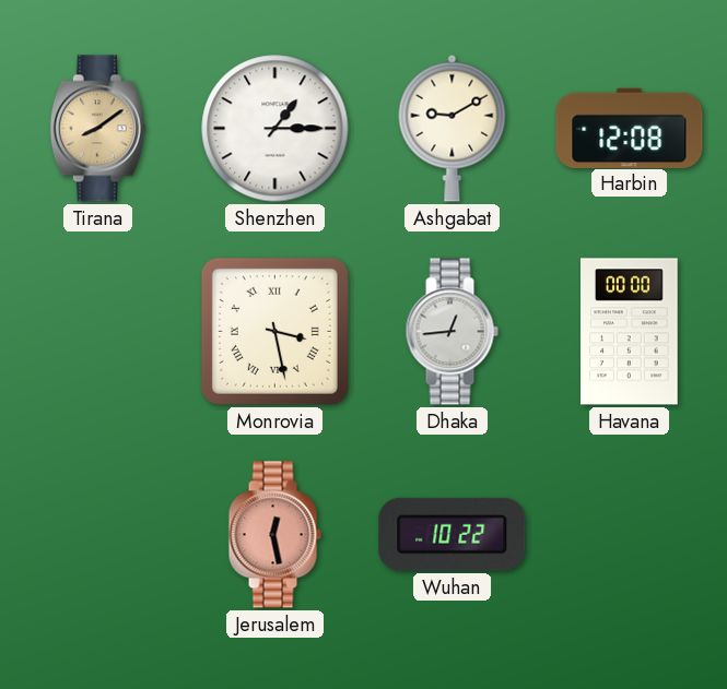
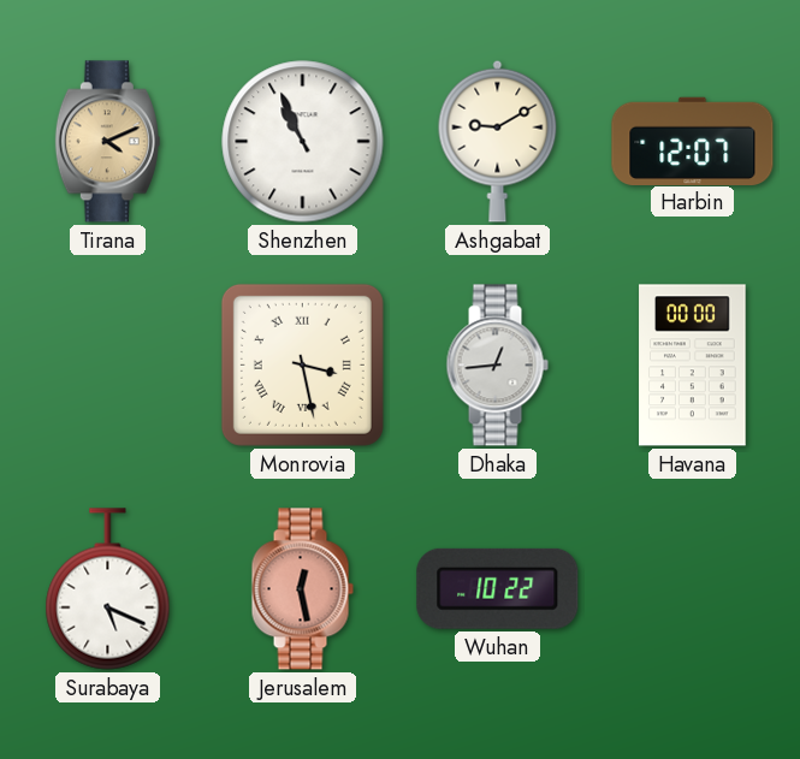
Tirana: 8:09 -> 4:11 (107, 142)
Shenzhen: 1:15 -> 10:56 (303, 142)
Harbin: 12:08 -> 12:07 (693, 141)
Surabaya: none -> 5:19 (108, 589)
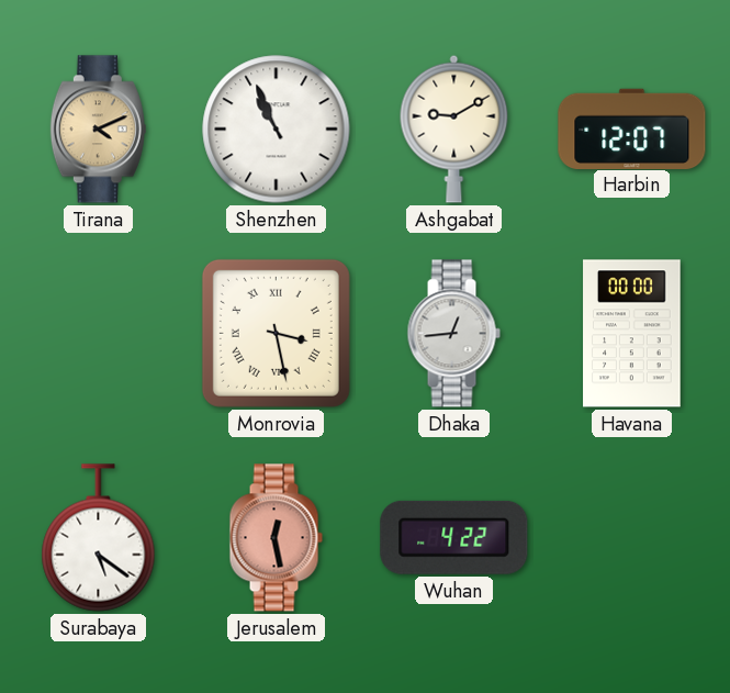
Surabaya: 5:19 -> 5:21 (99, 538)
Wuhan: 10:22 -> 4:22 (454, 537)
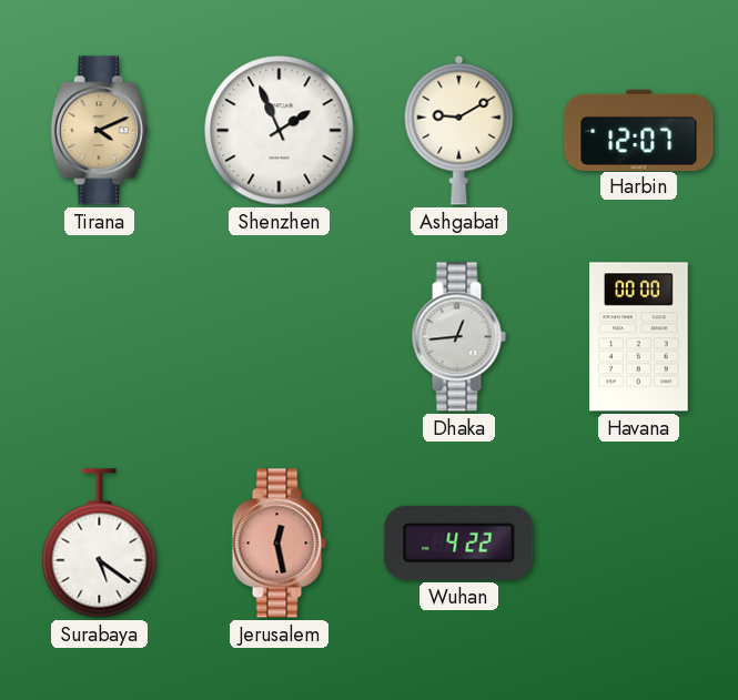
Shenzhen: 10:56 -> 1:56 (280, 131)
Monrovia: 3:28 -> none (276, 333)
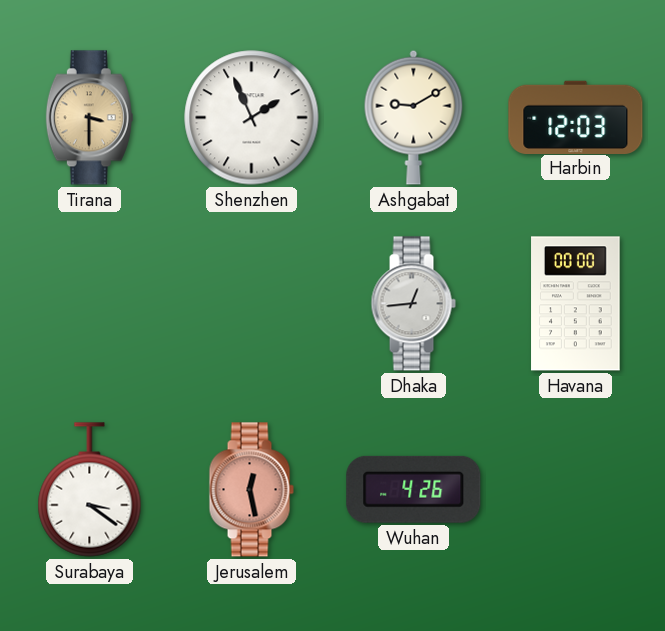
Tirana: 4:11 -> 3:30 (89, 118)
Harbin: 12:07 -> 12:03 (576, 117)
Surabaya: 5:21 -> 3:21 (90, 490)
Wuhan: 4:22 -> 4:26 (414, 489)
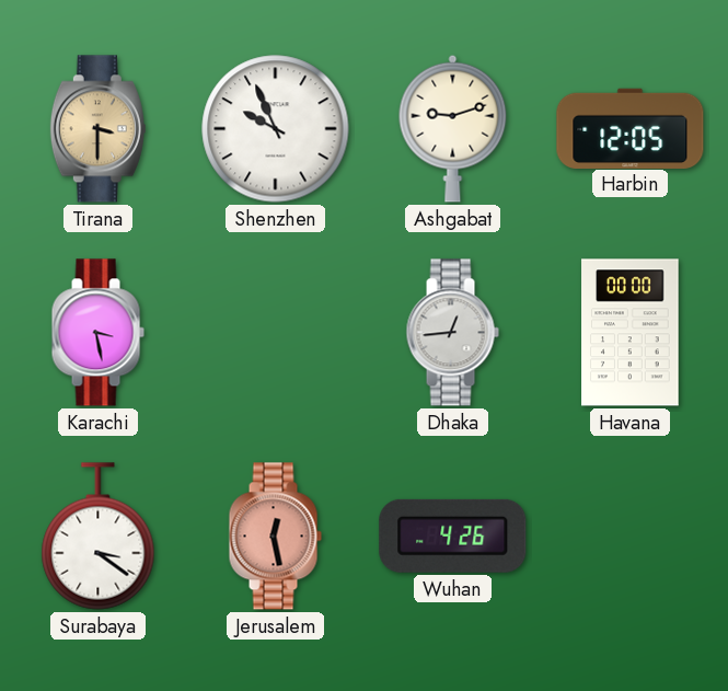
Shenzhen: 1:56 -> 9:56 (276, 129)
Ashgabat: 9:10 -> 9:12 (453, 128)
Harbin: 12:03 -> 12:05 (631, 128)
Karachi: none -> 3:28 (97, 333)
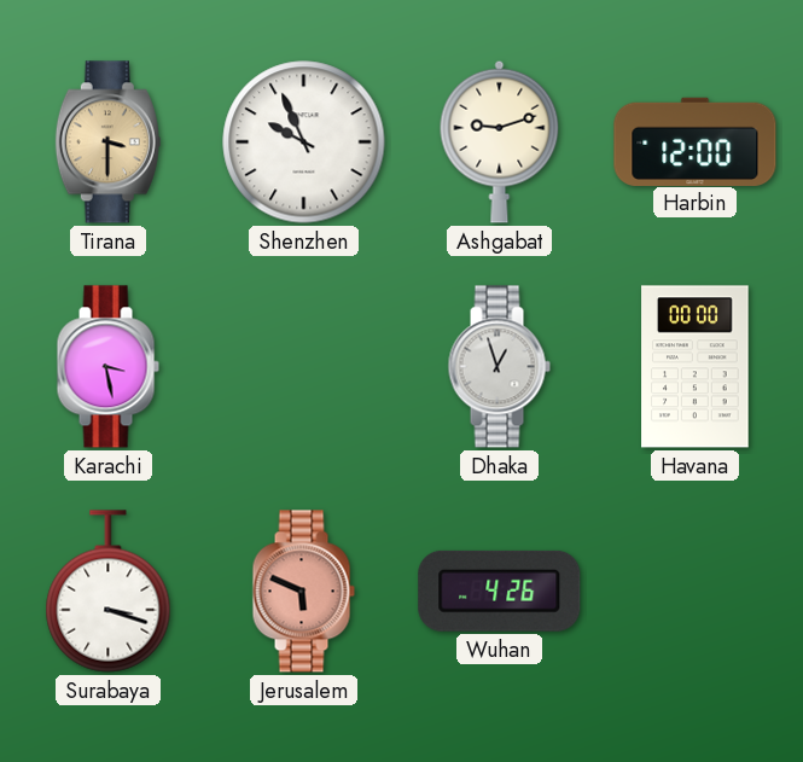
Harbin: 12:05 -> 12:00 (696, 141)
Dhaka: 12:44 -> 12:57 (499, 367)
Surabaya: 3:21 -> 3:18 (109, 592)
Jerusalem: 12:28 -> 5:49 (303, 592)
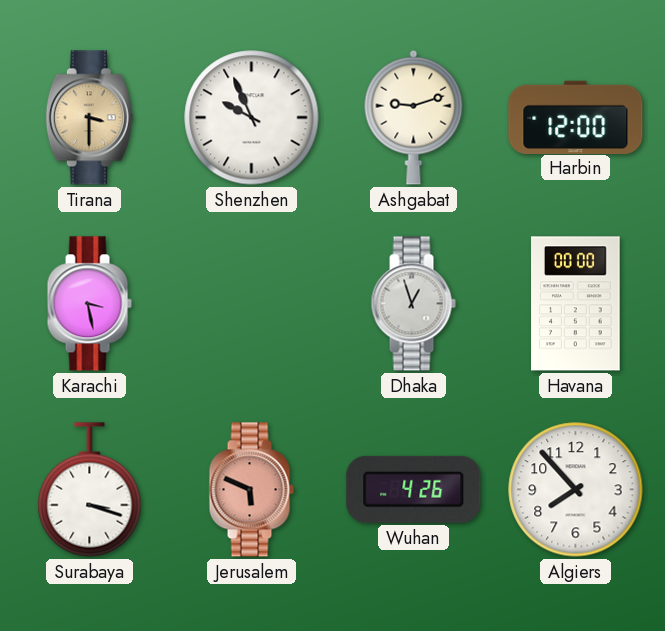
Algiers: none -> 7:53 (576, 490)
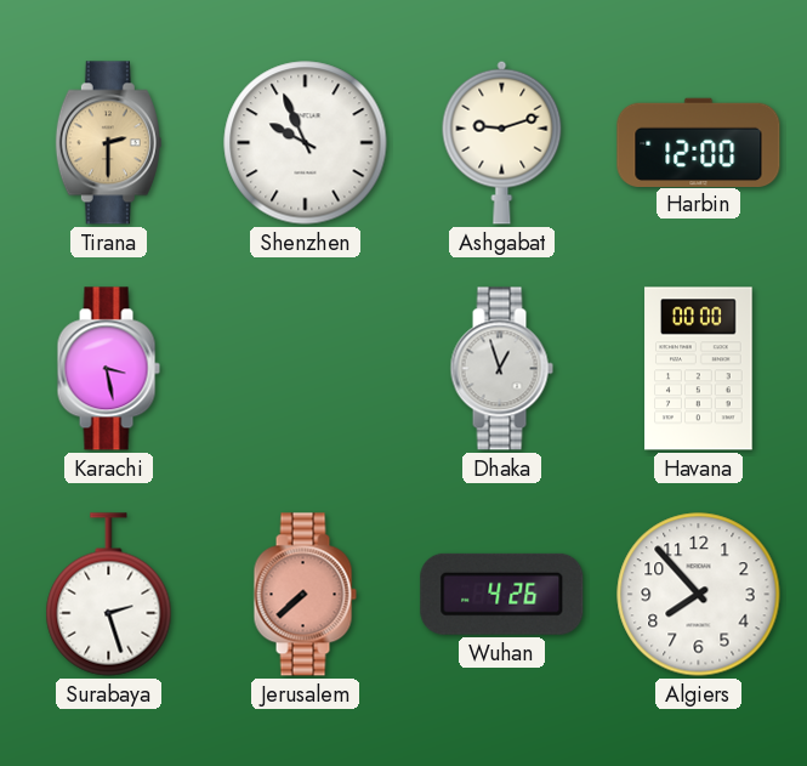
Tirana: 3:30 -> 2:30 (108, 143)
Surabaya: 3:18 -> 2:27 (109, 595)
Jerusalem: 5:49 -> 7:38 (305, 595)
